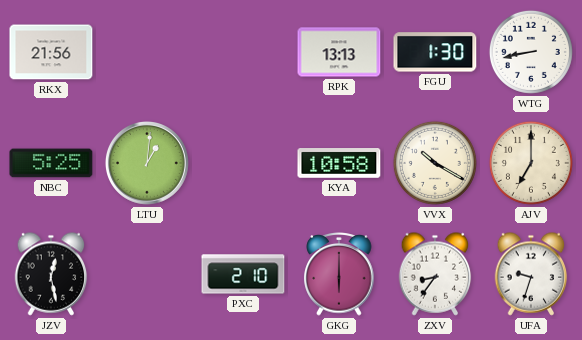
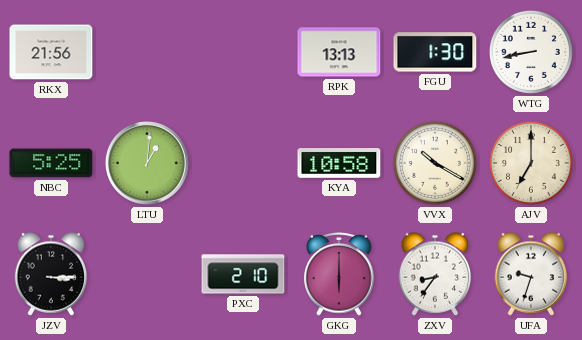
JZV: 12:28 -> 3:15 (51, 274)
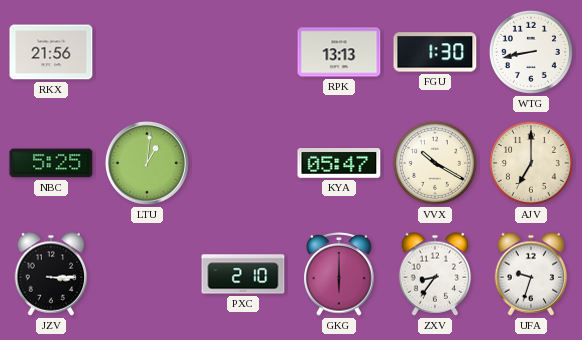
KYA: 10:58 -> 05:47 (339, 164)
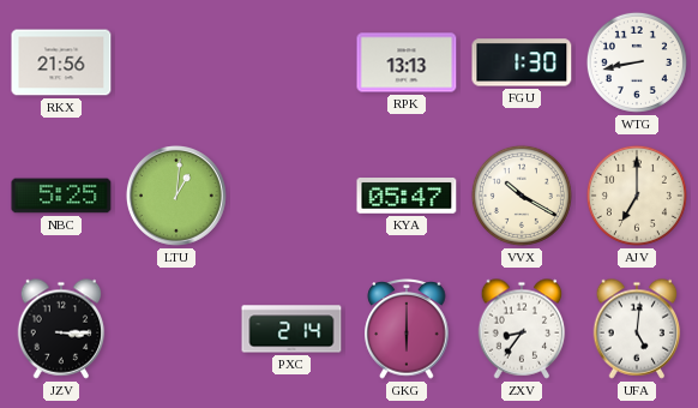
PXC: 2:10 -> 2:14 (291, 329)
UFA: 9:33 -> 5:01 (637, 329)
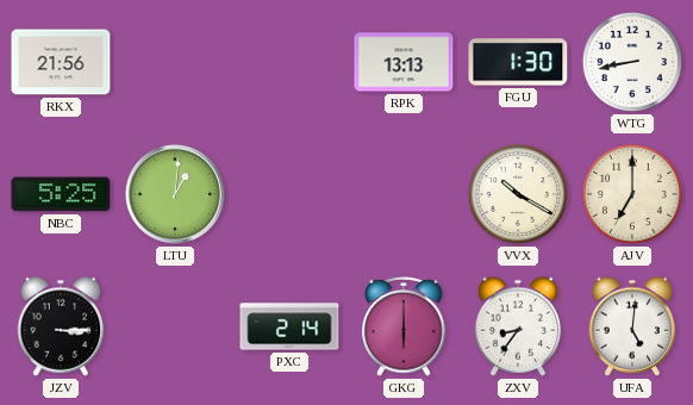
KYA: 05:47 -> none (407, 197)
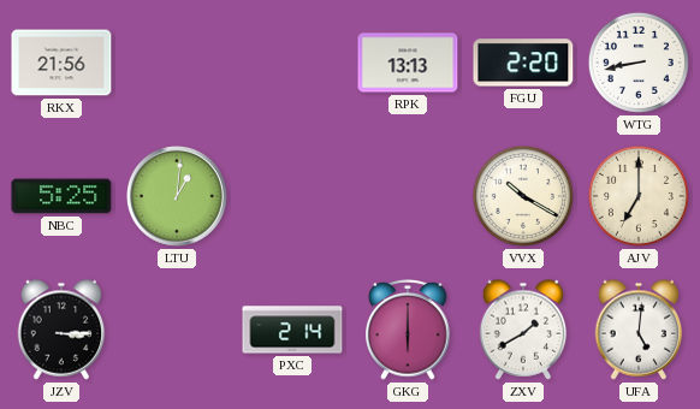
FGU: 1:30 -> 2:20 (523, 63)
ZXV: 8:36 -> 1:40 (523, 330)
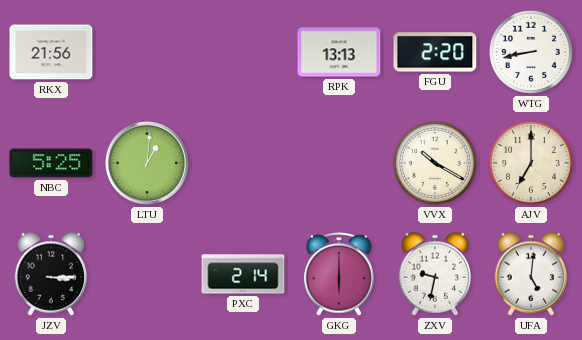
ZXV: 1:40 -> 9:32 (435, 274)
